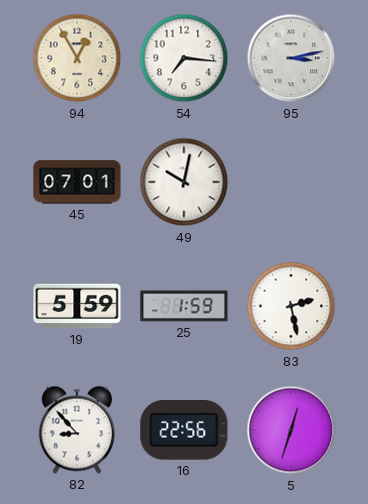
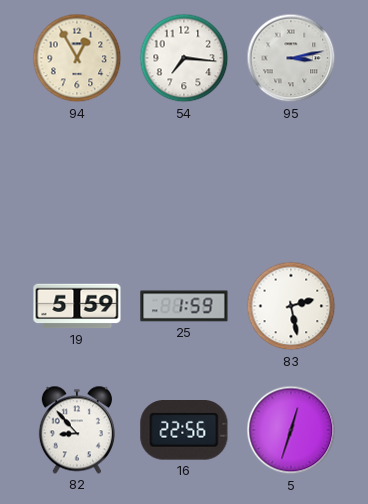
45: 07:01 -> none (77, 182)
49: 10:02 -> none (184, 182)
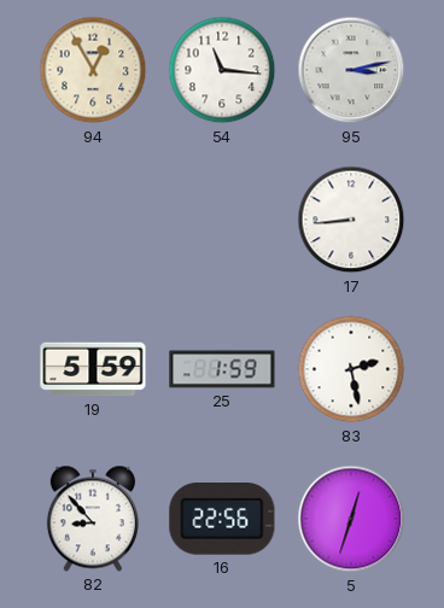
54: 7:16 -> 11:16 (222, 70)
17: none -> 8:44 (351, 220)
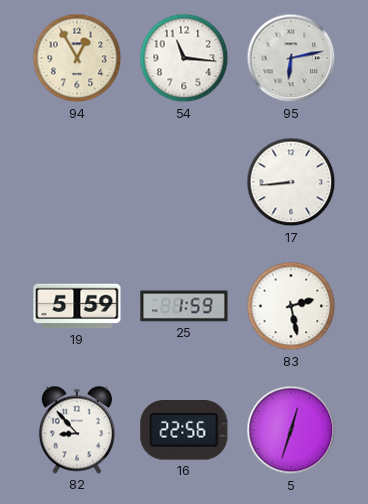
95: 3:13 -> 6:13 (291, 58)
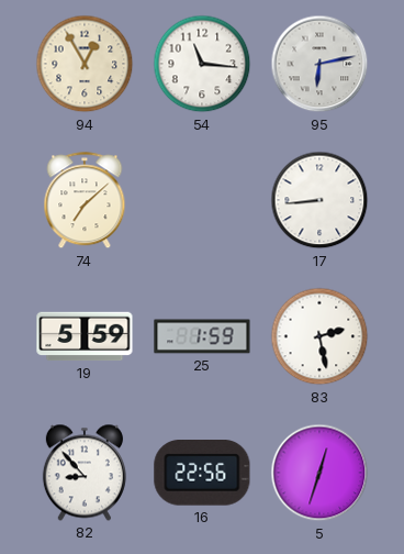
74: none -> 7:08 (85, 201)
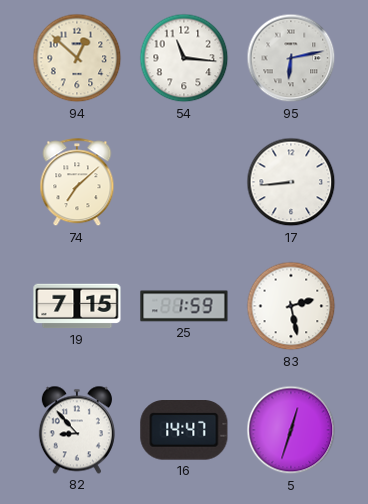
94: 12:55 -> 12:52 (77, 58)
19: 5:59 -> 7:15 (77, 306)
16: 22:56 -> 14:47 (184, 430)
